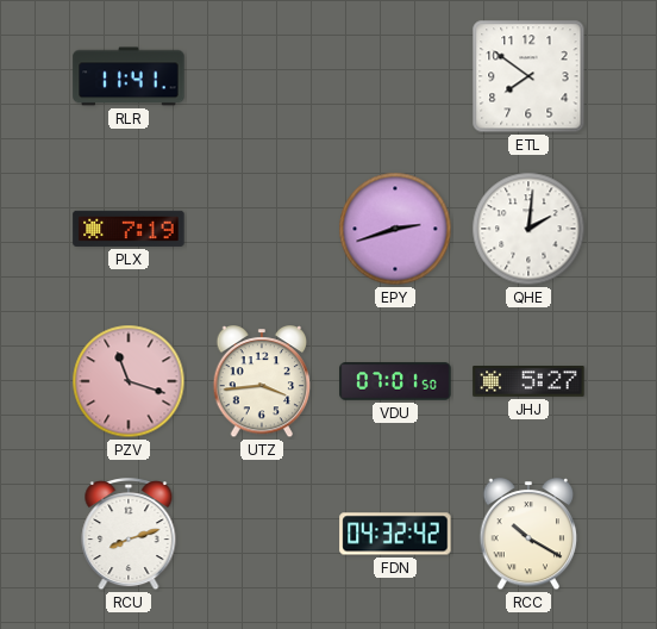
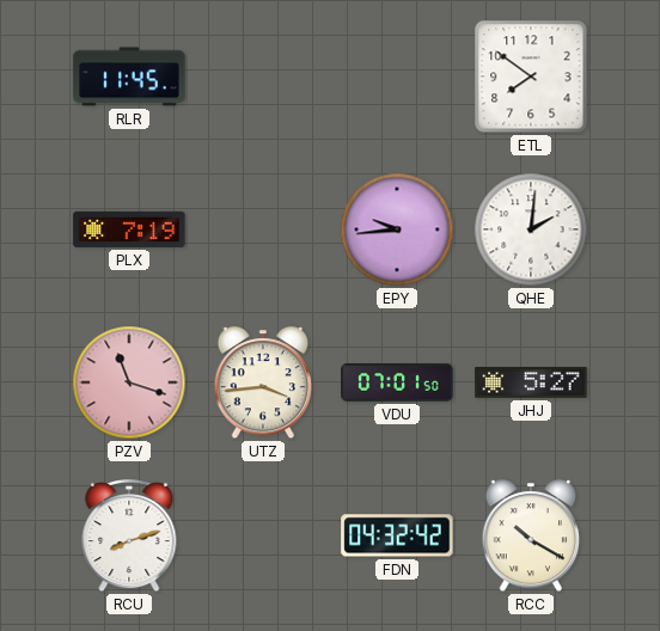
RLR: 11:41 -> 11:45 (129, 76)
EPY: 2:42 -> 9:44 (397, 229)
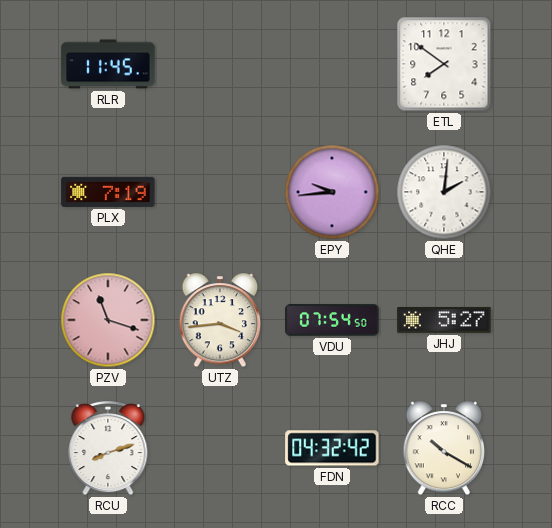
VDU: 07:01 -> 07:54 (332, 320)
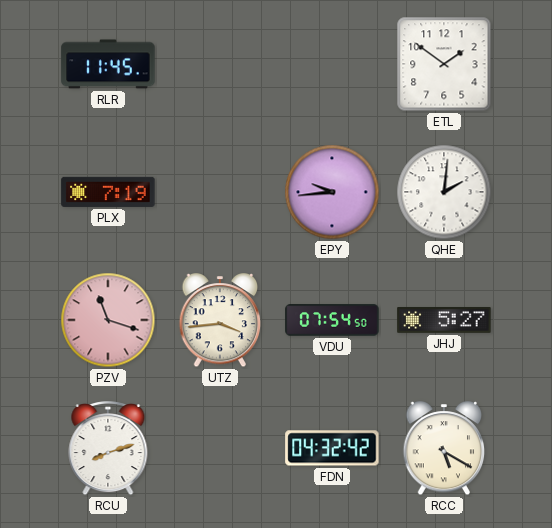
ETL: 7:51 -> 1:51 (444, 64)
RCC: 10:20 -> 5:20 (444, 449)
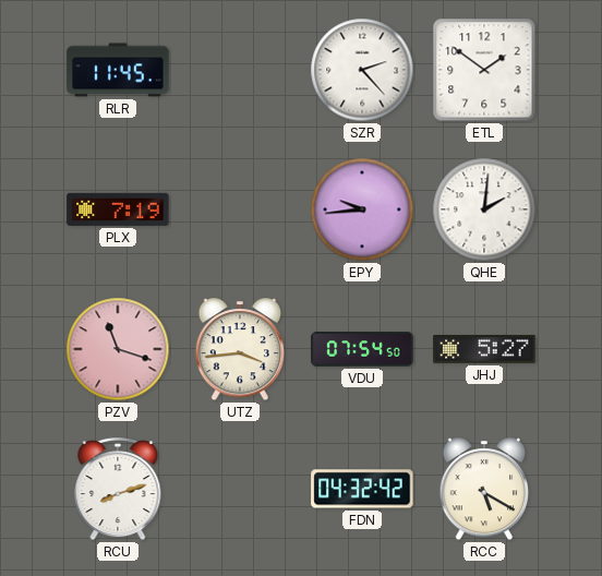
SZR: none -> 2:23 (362, 70)
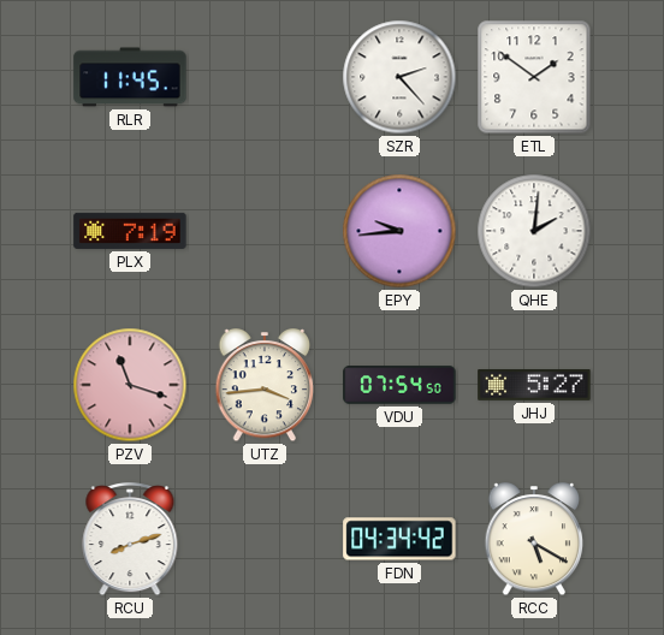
FDN: 04:32 -> 04:34 (399, 539)
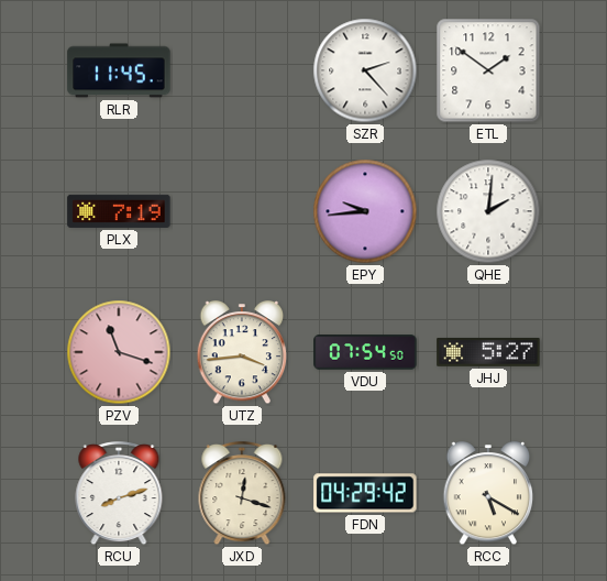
JXD: none -> 12:18 (242, 494)
FDN: 04:34 -> 04:29 (365, 493)
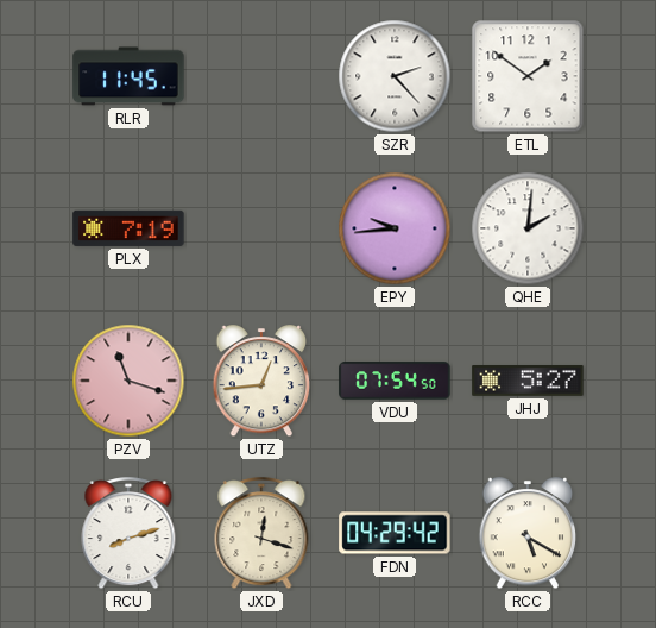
UTZ: 3:44 -> 12:44 (261, 382)
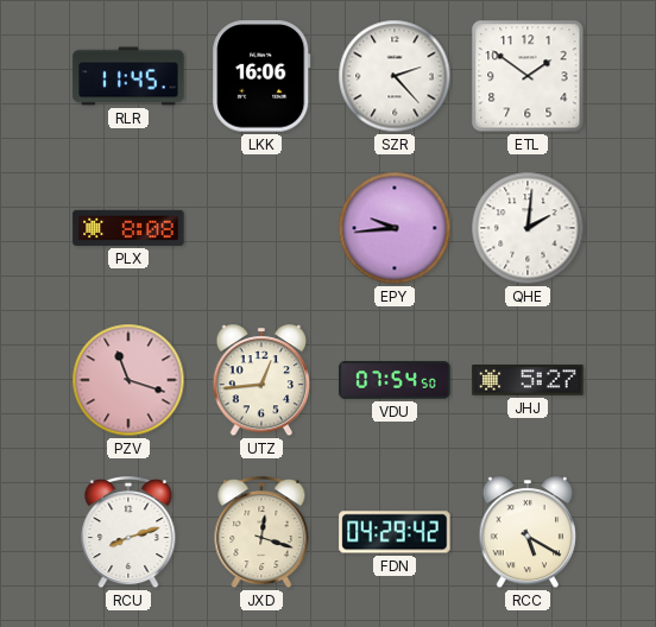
LKK: none -> 16:06 (261, 76)
PLX: 7:19 -> 8:08 (128, 228)
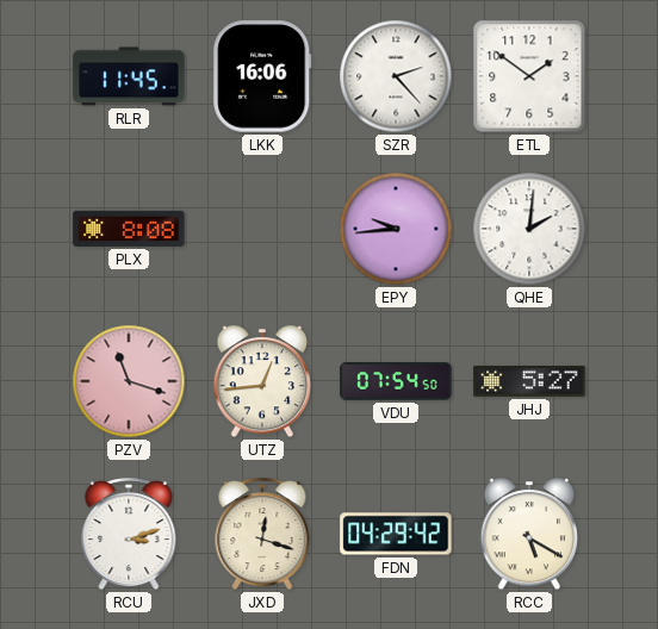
RCU: 8:12 -> 3:12 (129, 535)
